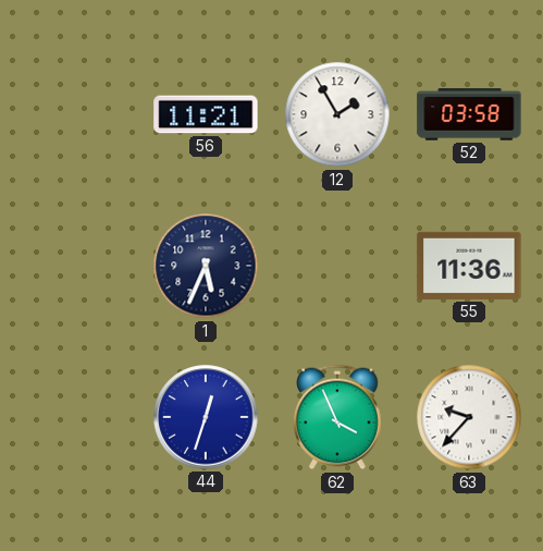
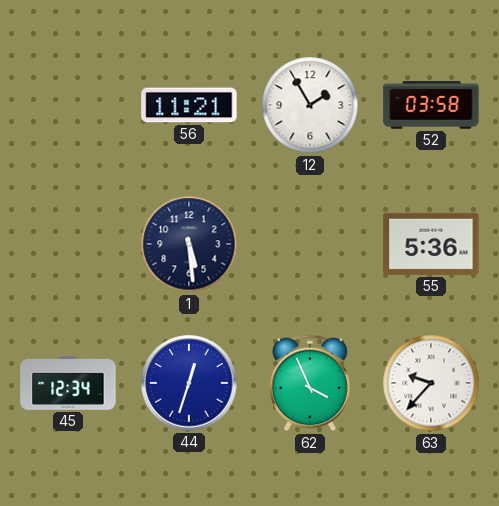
1: 5:34 -> 5:29 (189, 244)
55: 11:36 -> 5:36 (431, 244)
45: none -> 12:34 (68, 383)
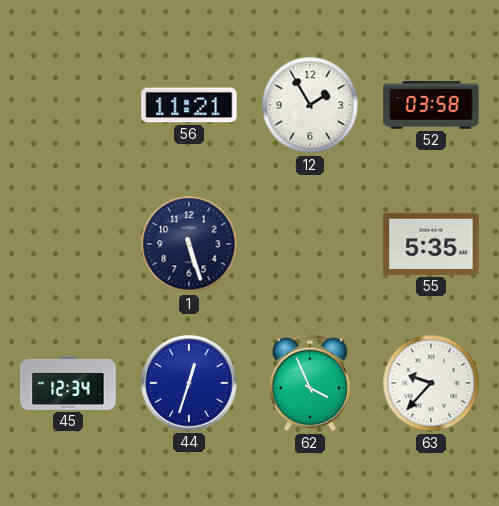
1: 5:29 -> 5:27 (189, 244)
55: 5:36 -> 5:35 (431, 244)
